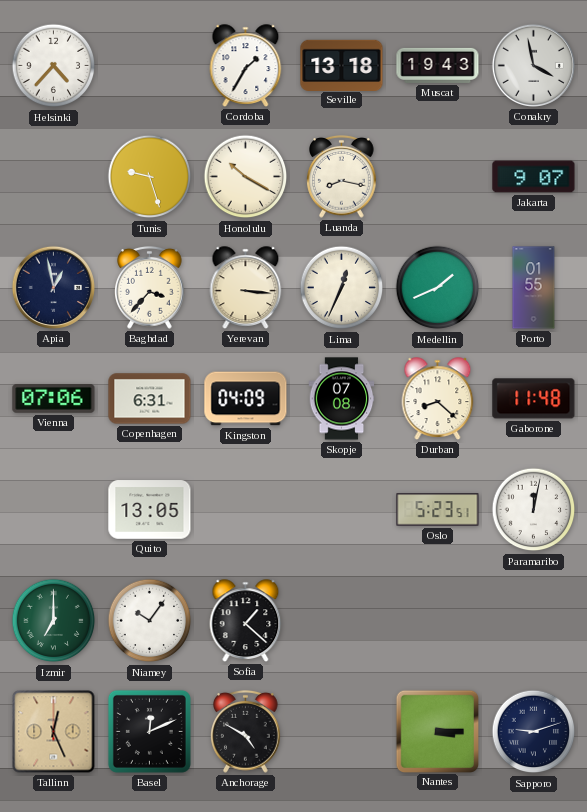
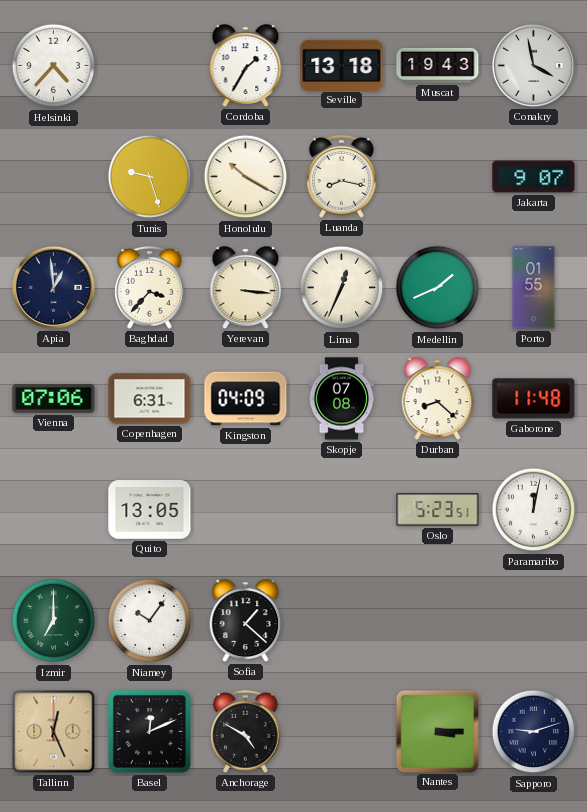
Apia: 12:58 -> 12:59 (53, 287)
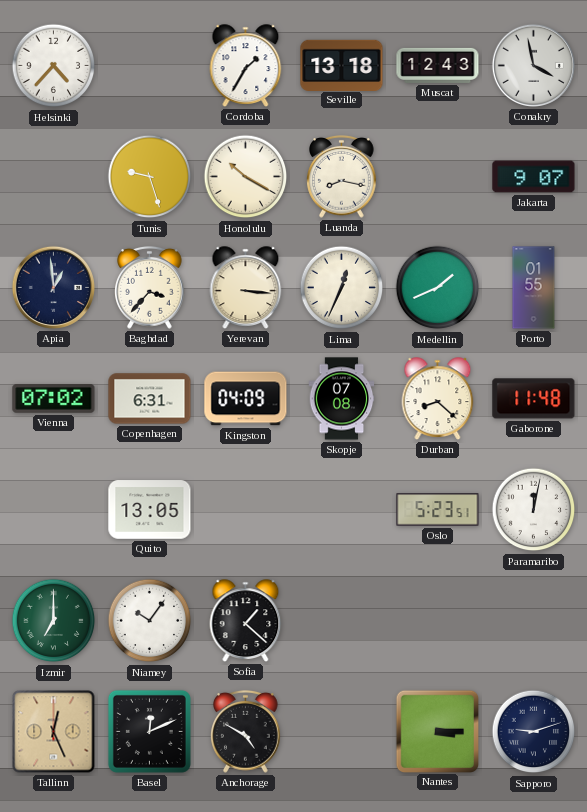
Muscat: 19:43 -> 12:43 (438, 65)
Vienna: 07:06 -> 07:02 (54, 399)
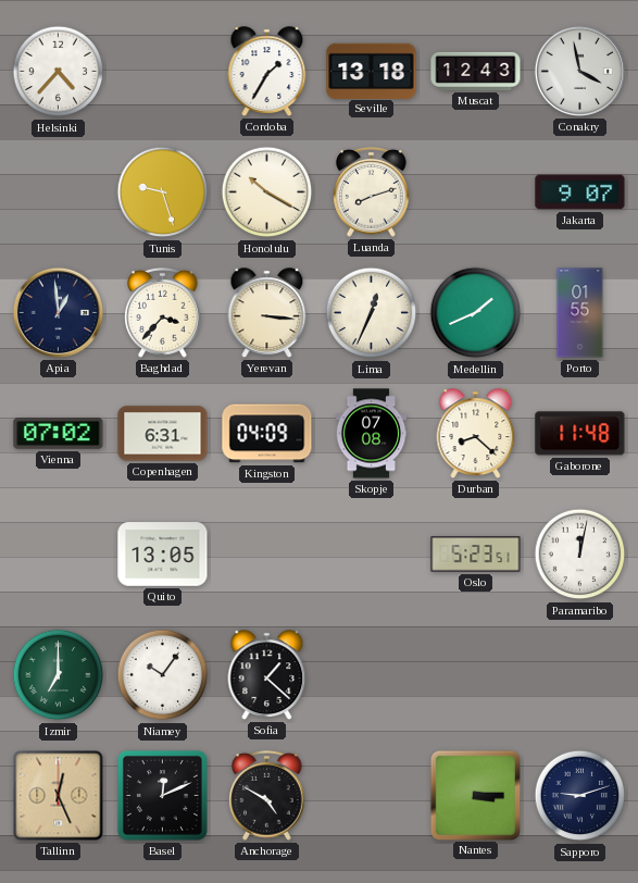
Luanda: 8:17 -> 8:12 (372, 192)
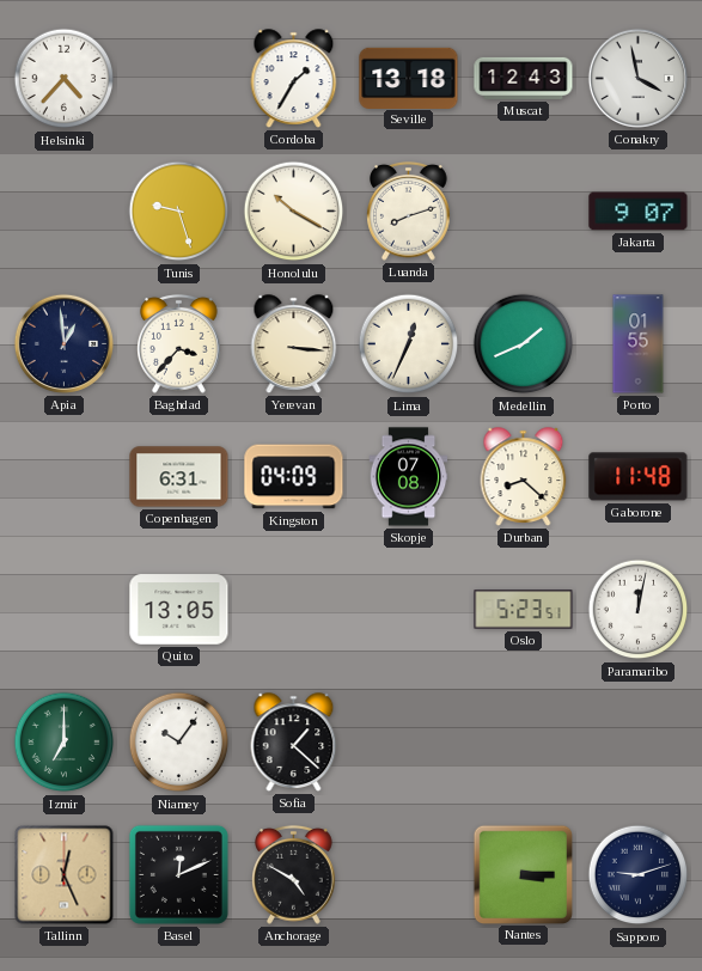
Vienna: 07:02 -> none (59, 434)
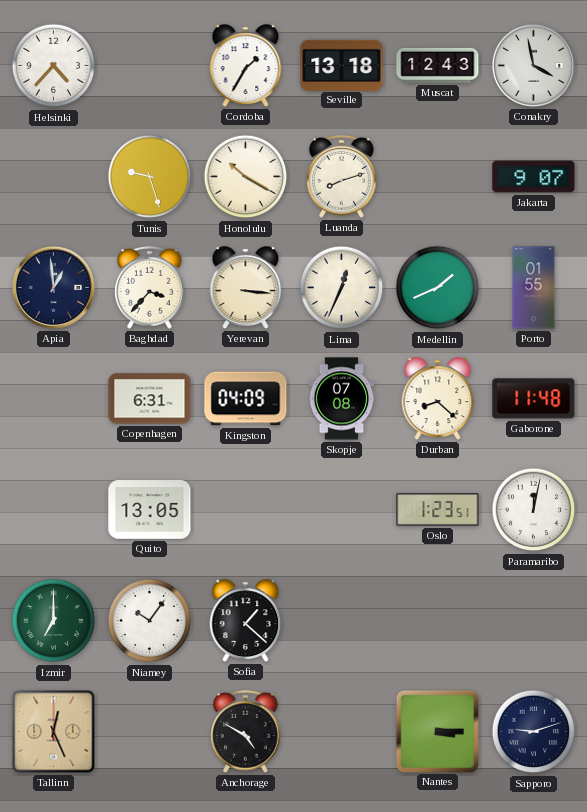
Oslo: 5:23 -> 1:23 (438, 510)
Basel: 12:11 -> none (178, 874)
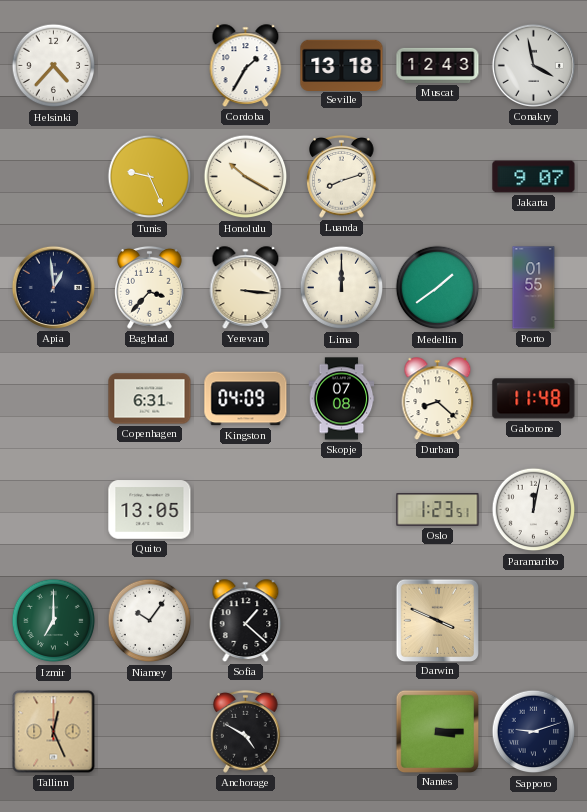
Tunis: 9:27 -> 9:26 (150, 177)
Lima: 12:34 -> 12:00 (342, 288)
Medellin: 1:41 -> 1:39 (438, 288)
Darwin: none -> 3:49 (437, 620)
